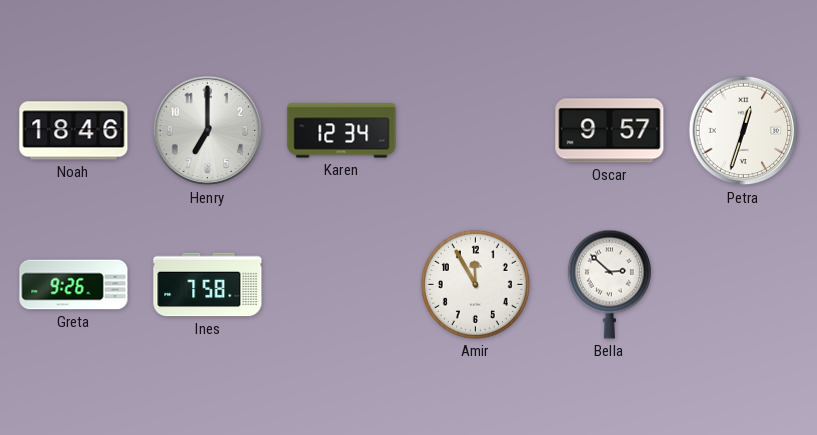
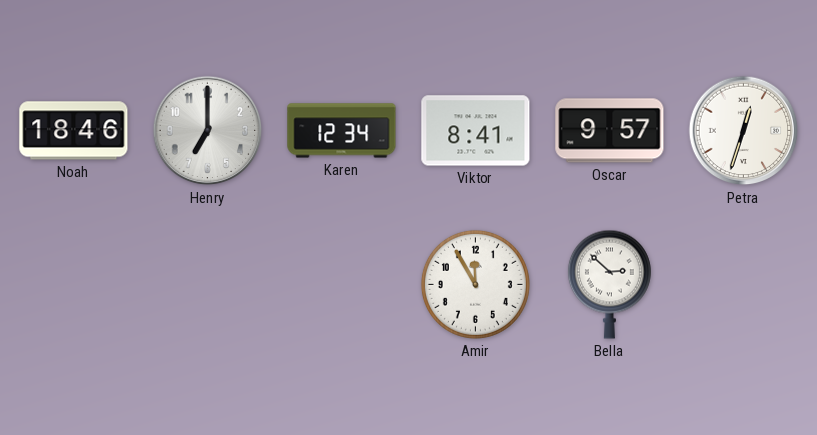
Viktor: none -> 8:41 (476, 131)
Greta: 9:26 -> none (74, 285)
Ines: 7:58 -> none (208, 285)
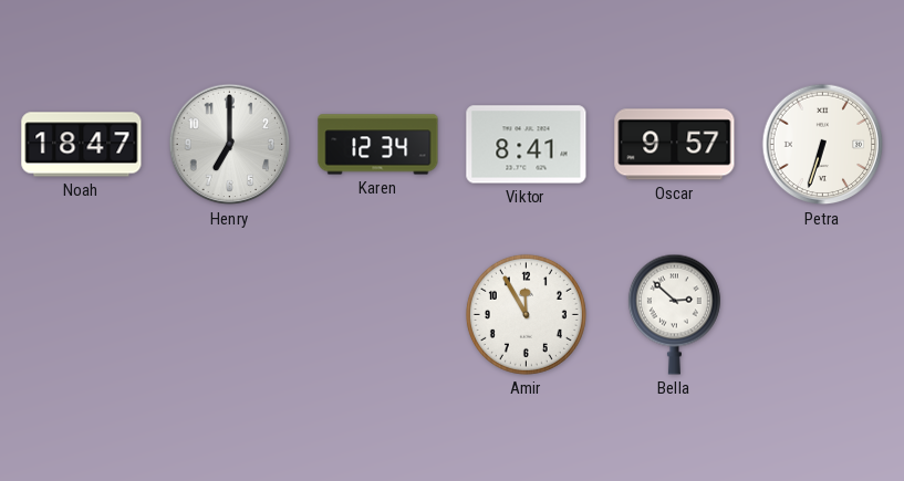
Noah: 18:46 -> 18:47 (82, 145)
Petra: 12:33 -> 6:33 (823, 145)
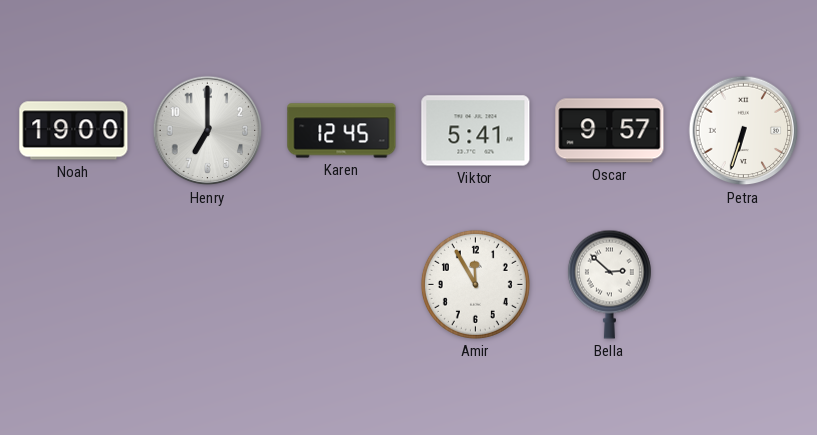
Noah: 18:47 -> 19:00 (74, 131)
Karen: 12:34 -> 12:45 (342, 131)
Viktor: 8:41 -> 5:41 (476, 131)
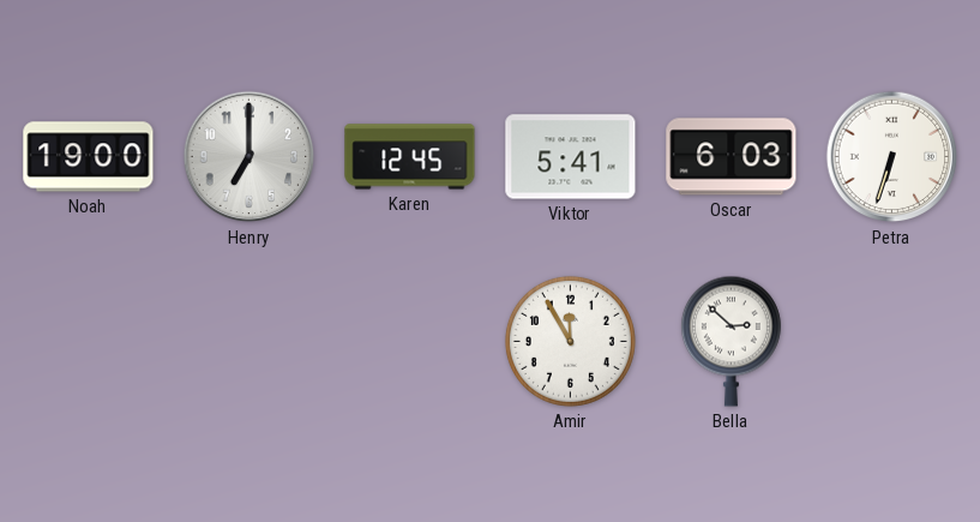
Oscar: 9:57 -> 6:03 (732, 157)
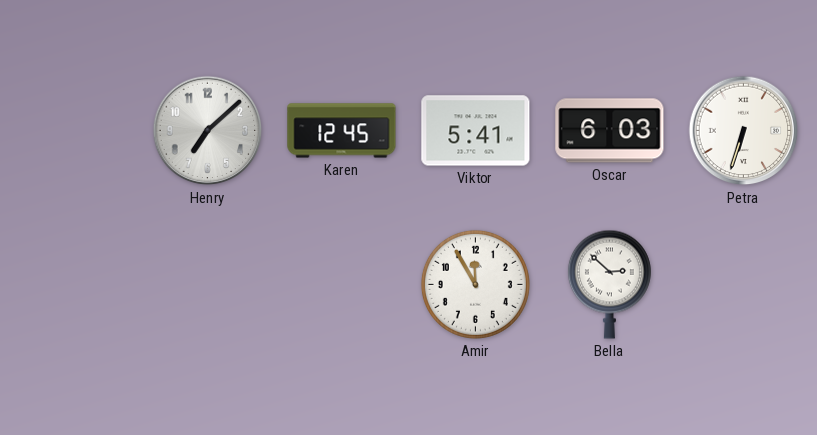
Noah: 19:00 -> none (89, 157)
Henry: 7:00 -> 7:08 (208, 131)
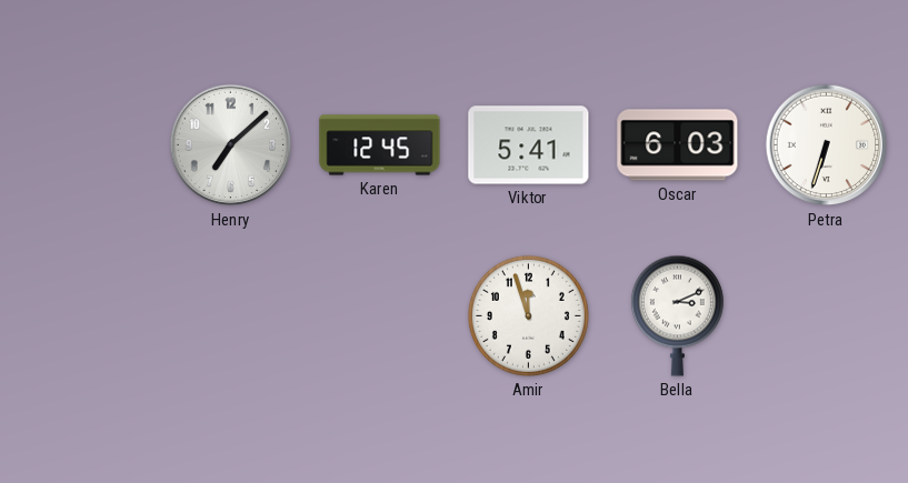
Amir: 11:55 -> 11:57 (528, 315)
Bella: 2:52 -> 3:11 (677, 315)
